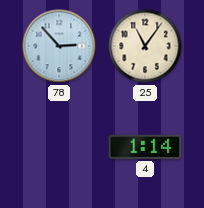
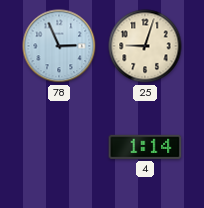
78: 2:53 -> 2:56 (59, 46)
25: 11:06 -> 9:03 (145, 46)
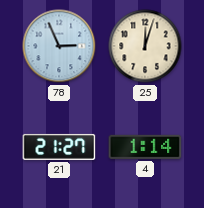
25: 9:03 -> 12:03 (145, 46)
21: none -> 21:27 (59, 147)
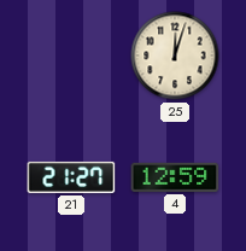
78: 2:56 -> none (59, 46)
4: 1:14 -> 12:59 (175, 177)
